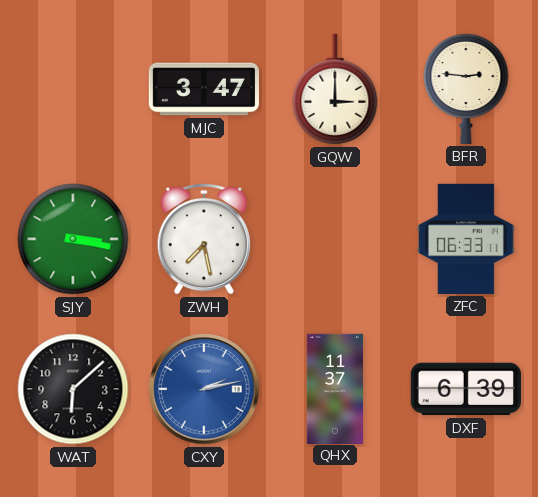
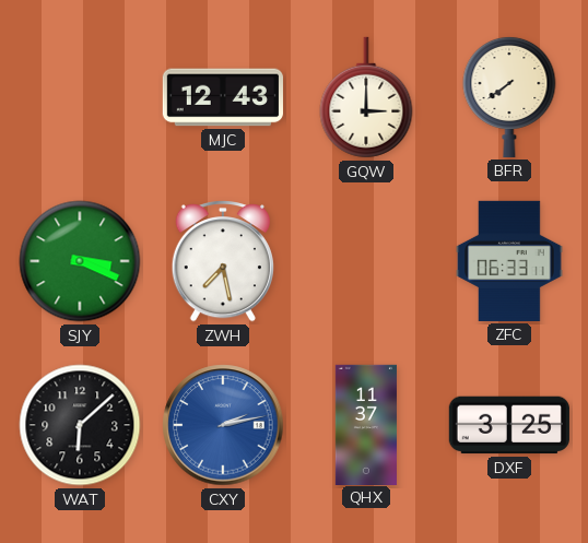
MJC: 3:47 -> 12:43 (223, 97)
BFR: 2:46 -> 7:39 (509, 96)
SJY: 3:17 -> 3:19 (80, 261)
DXF: 6:39 -> 3:25 (509, 425)
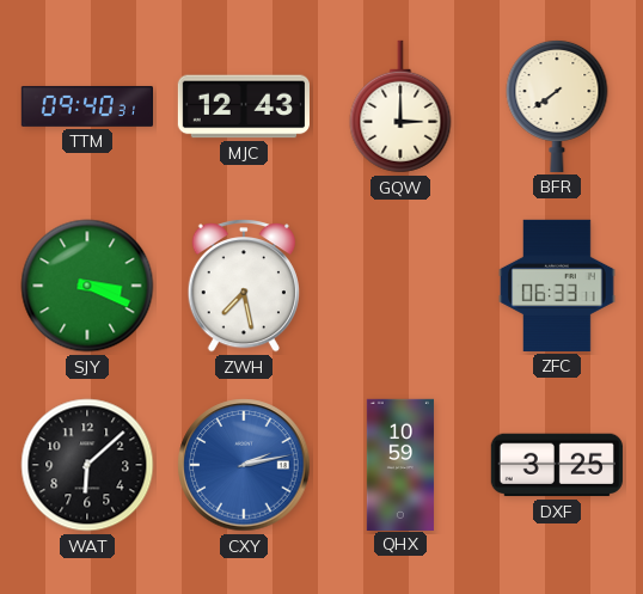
TTM: none -> 09:40 (86, 106)
QHX: 11:37 -> 10:59 (400, 464)
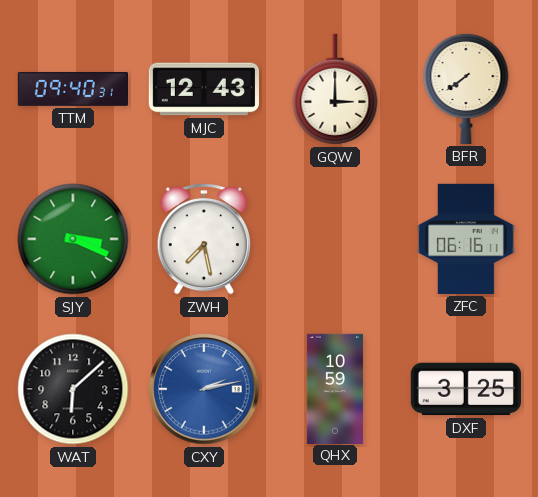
ZFC: 06:33 -> 06:16 (466, 239)
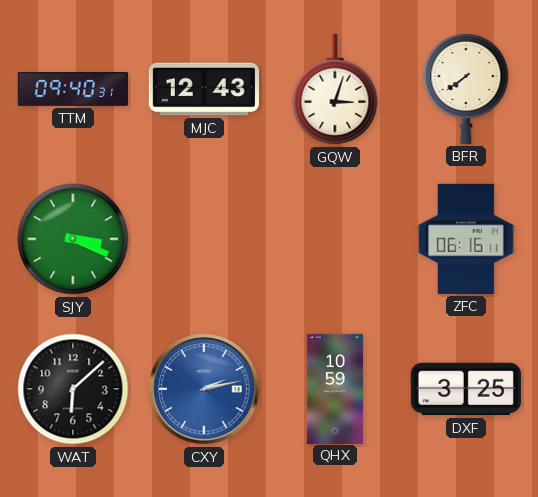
GQW: 3:00 -> 3:03 (335, 89)
ZWH: 7:28 -> none (204, 240)
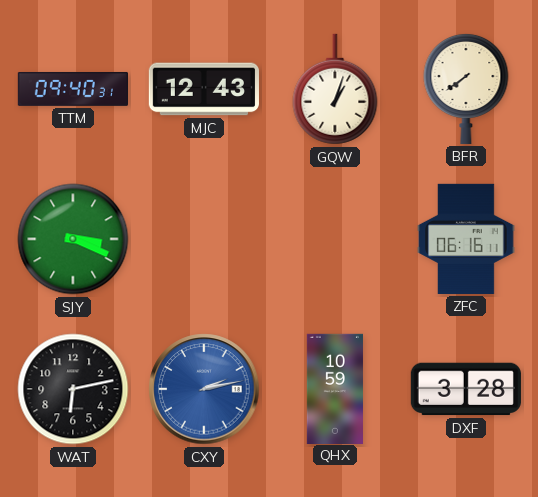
GQW: 3:03 -> 1:03 (335, 89)
WAT: 6:08 -> 6:13 (73, 389)
DXF: 3:25 -> 3:28 (466, 389)
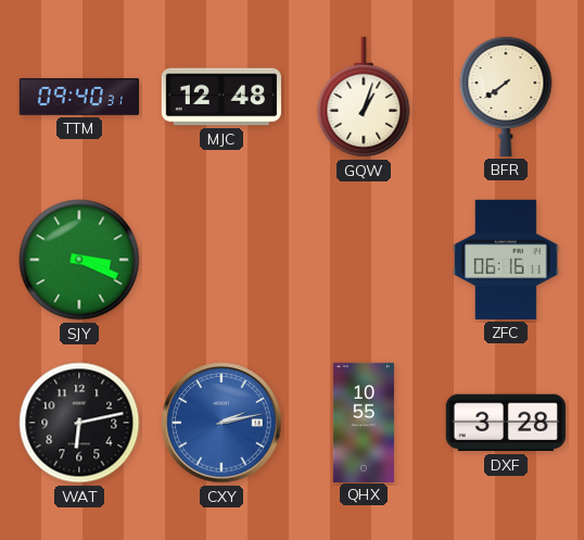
MJC: 12:43 -> 12:48 (221, 97)
QHX: 10:59 -> 10:55 (364, 422)
